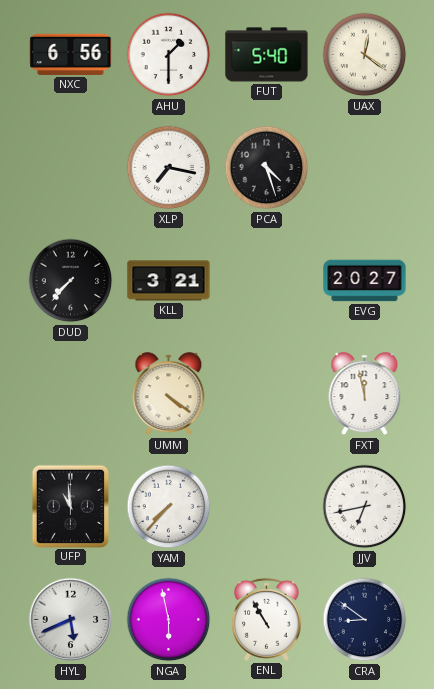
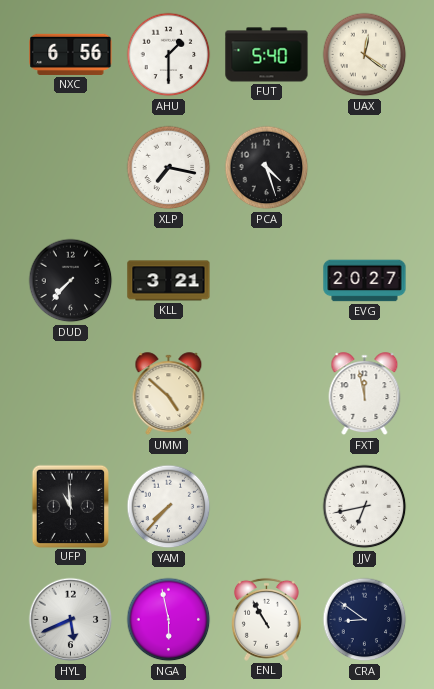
UMM: 4:21 -> 4:52 (169, 394)
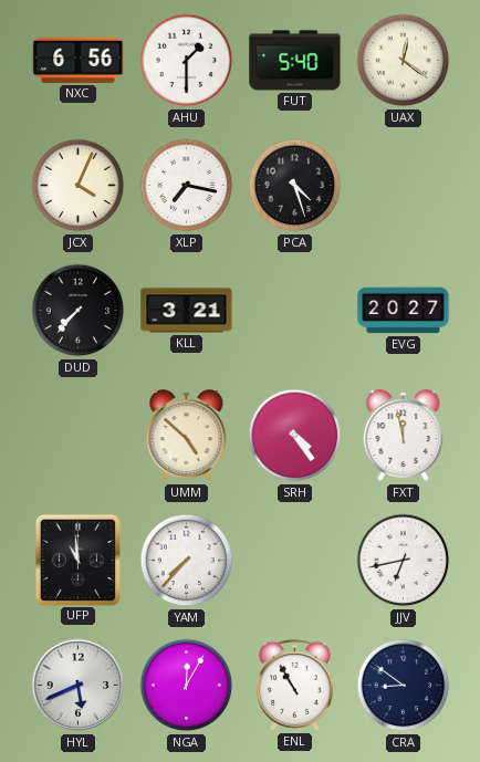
JCX: none -> 4:04 (79, 186)
SRH: none -> 4:24 (295, 436)
NGA: 5:58 -> 12:05 (187, 686)
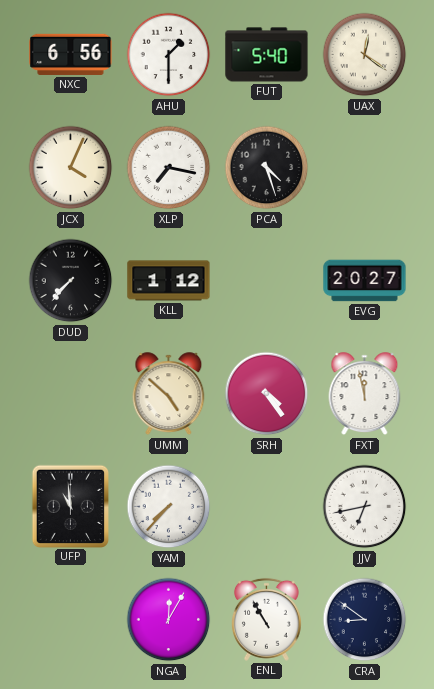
KLL: 3:21 -> 1:12 (169, 281)
HYL: 5:41 -> none (79, 686)
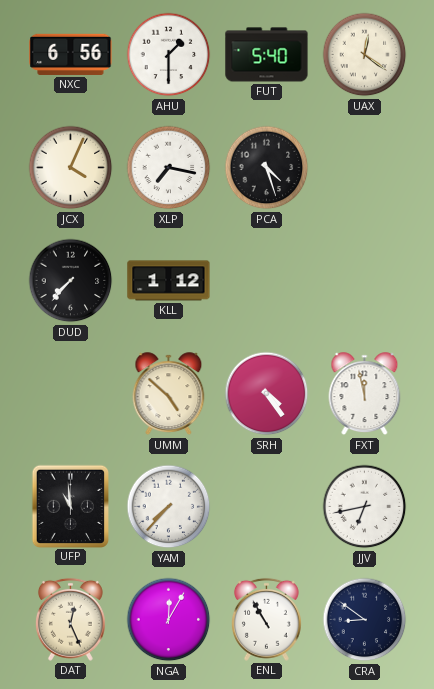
EVG: 20:27 -> none (365, 281)
DAT: none -> 12:26 (70, 619)
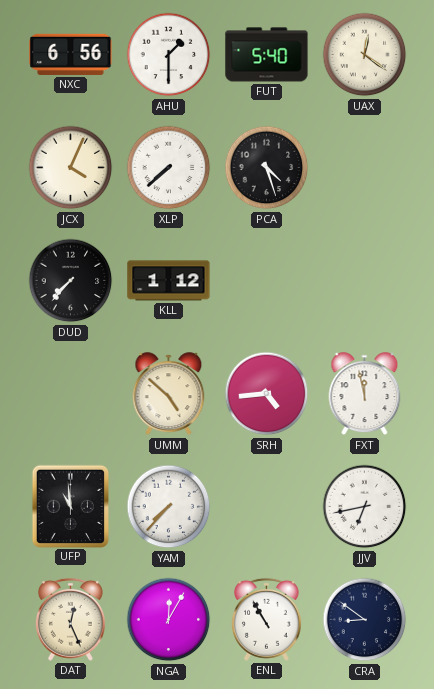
XLP: 7:17 -> 7:38 (169, 168)
SRH: 4:24 -> 4:44 (267, 394)
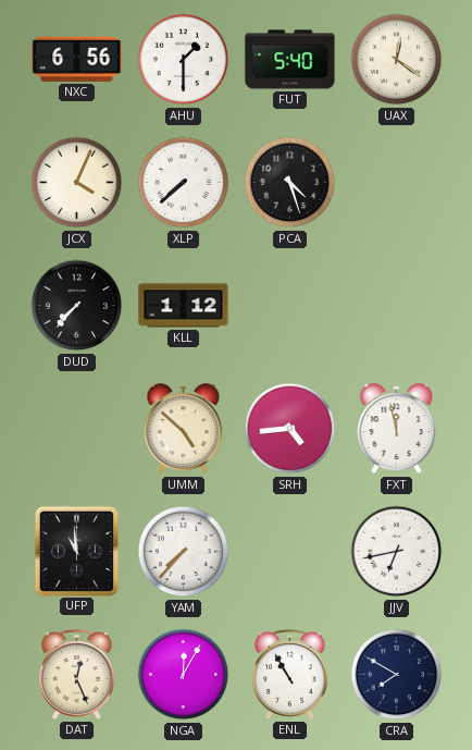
CRA: 8:51 -> 7:50 (397, 675)
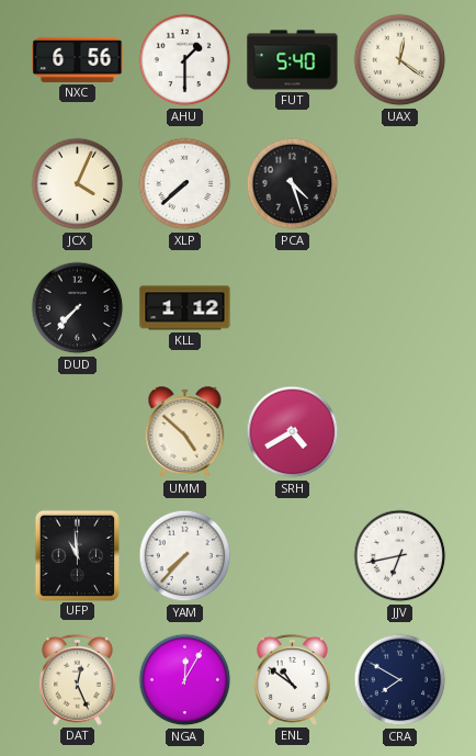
SRH: 4:44 -> 4:40 (293, 432)
FXT: 11:58 -> none (397, 429)
ENL: 10:55 -> 10:51 (292, 679)
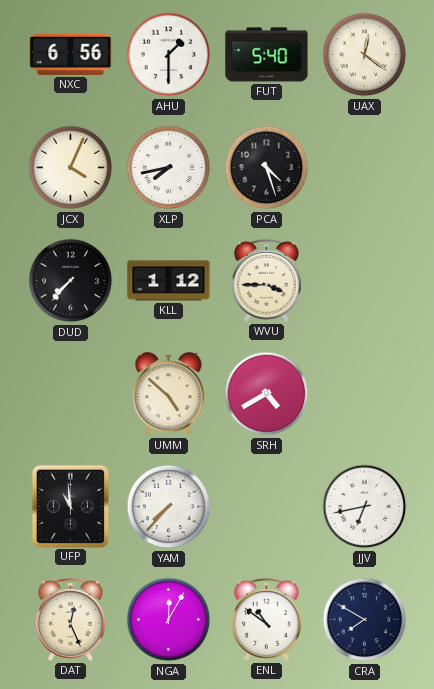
XLP: 7:38 -> 7:43 (169, 168)
WVU: none -> 3:45 (266, 280)
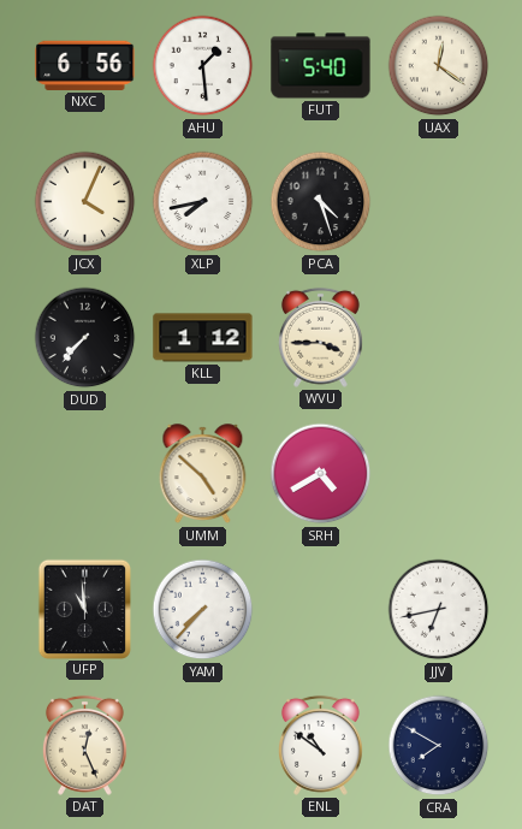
AHU: 1:30 -> 1:29 (203, 66)
NGA: 12:05 -> none (169, 620)
